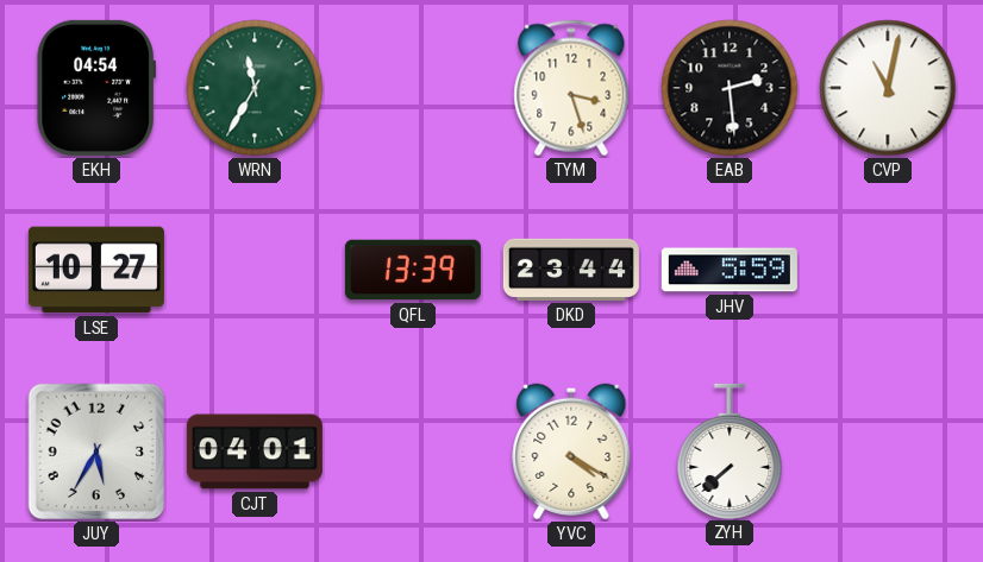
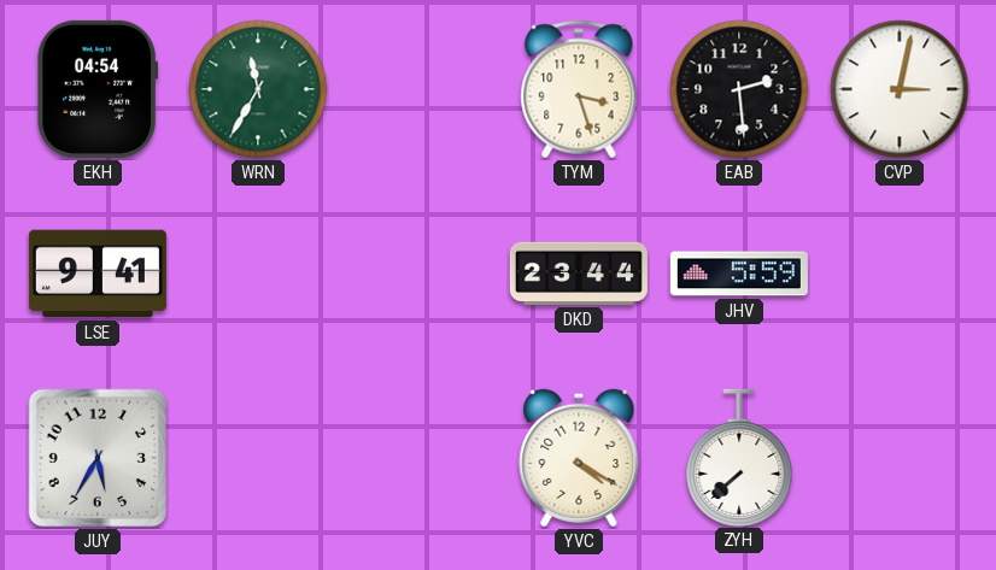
CVP: 11:02 -> 3:02 (900, 89)
LSE: 10:27 -> 9:41 (98, 274)
QFL: 13:39 -> none (413, 270)
CJT: 04:01 -> none (255, 452)
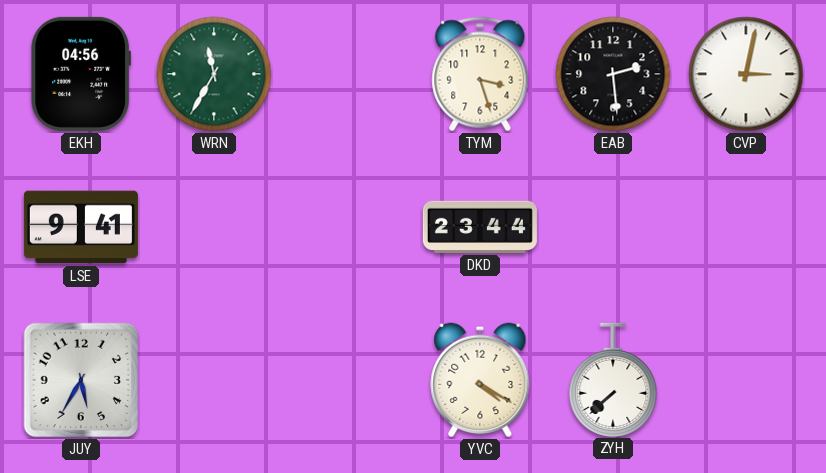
EKH: 04:54 -> 04:56 (80, 74)
JHV: 5:59 -> none (739, 274)
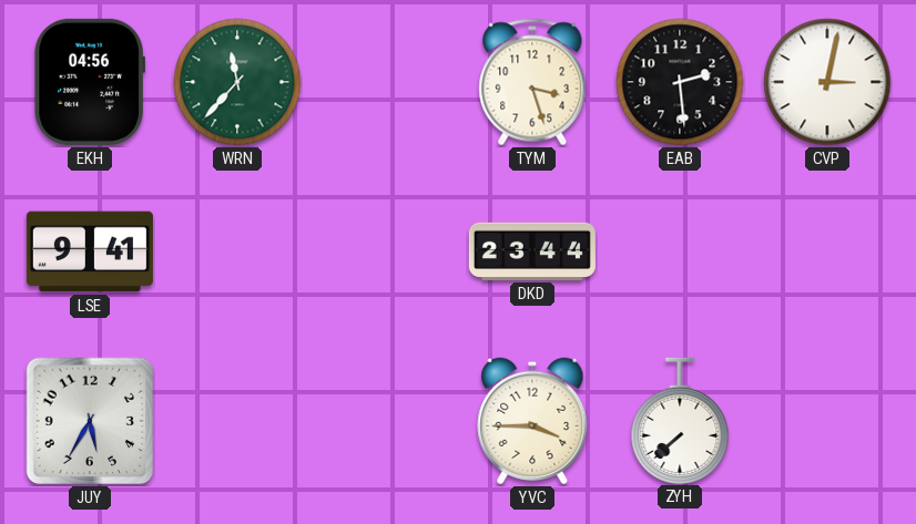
WRN: 11:35 -> 11:37 (237, 82)
YVC: 4:20 -> 3:45 (532, 421)
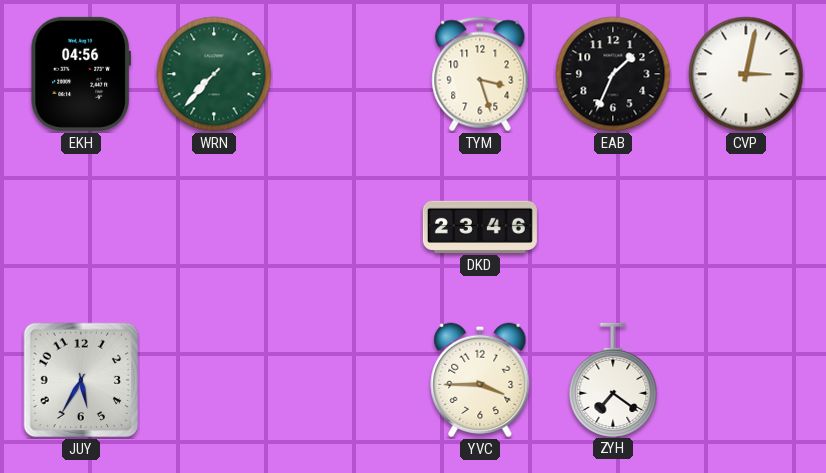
WRN: 11:37 -> 7:37 (214, 74)
EAB: 2:29 -> 1:34 (613, 74)
LSE: 9:41 -> none (90, 251)
DKD: 23:44 -> 23:46 (480, 227)
ZYH: 7:38 -> 7:21 (613, 379)
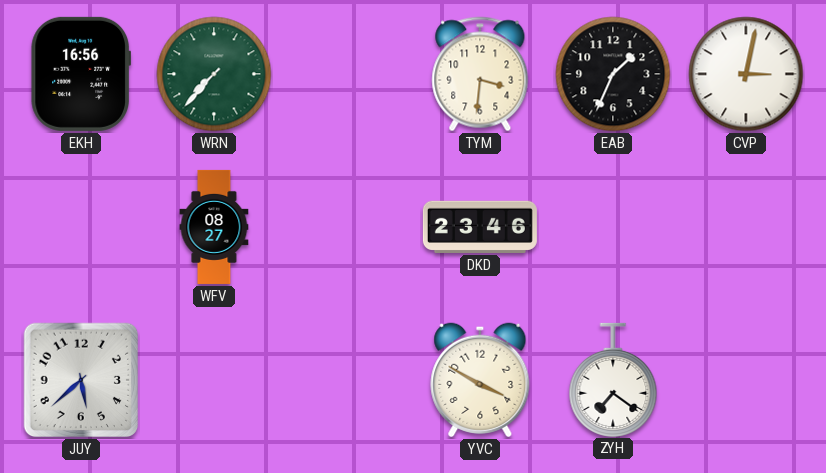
EKH: 04:56 -> 16:56 (80, 74)
TYM: 3:27 -> 3:31 (480, 74)
WFV: none -> 08:27 (214, 227)
JUY: 5:35 -> 5:38 (81, 380)
YVC: 3:45 -> 3:50 (480, 380)
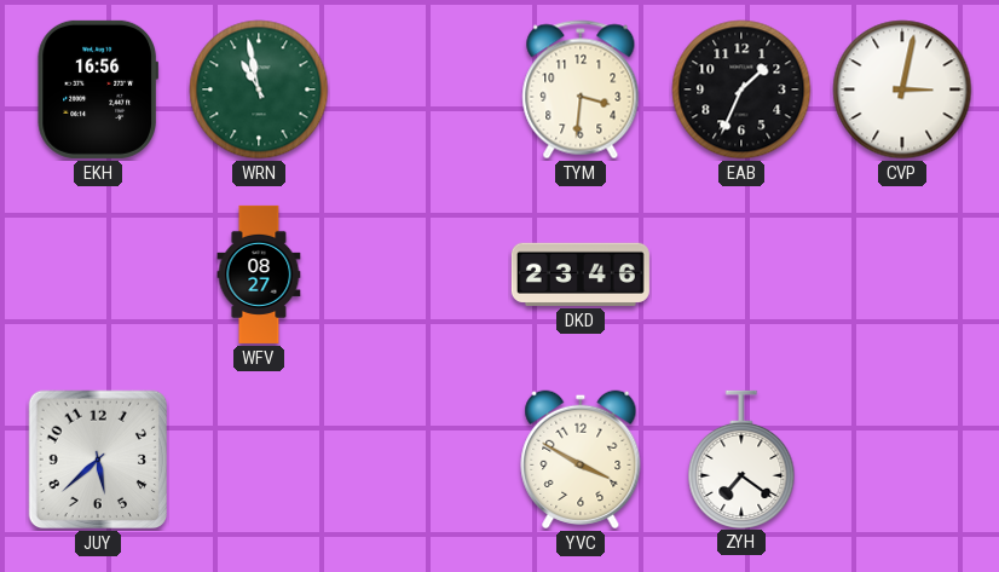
WRN: 7:37 -> 10:58 (259, 89)
